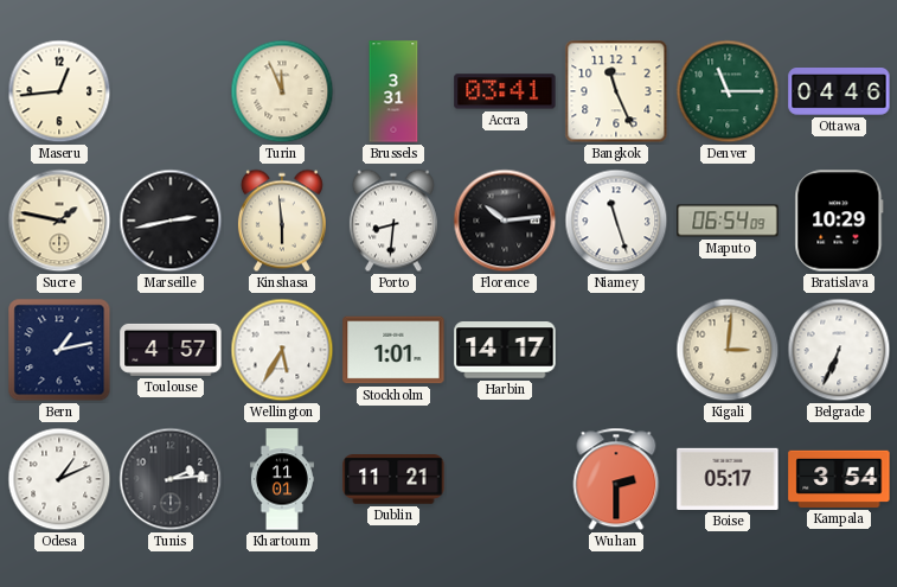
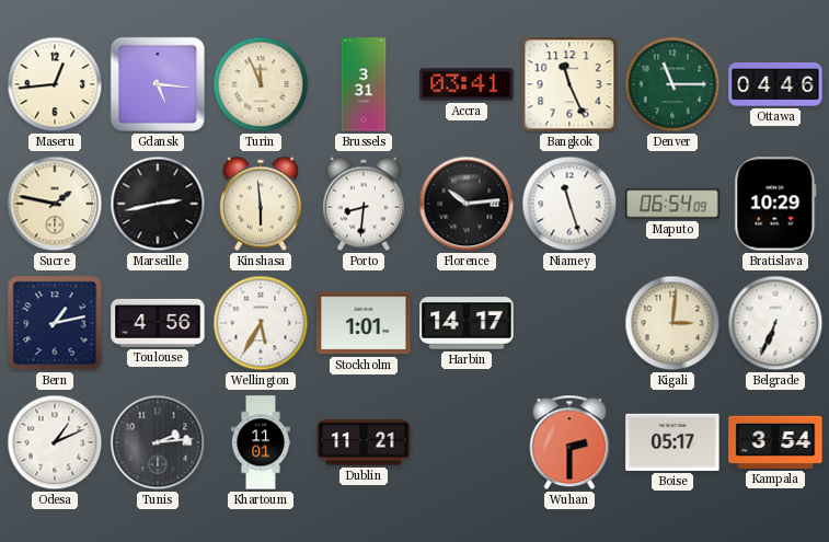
Gdansk: none -> 5:16 (158, 84)
Toulouse: 4:57 -> 4:56 (158, 323)
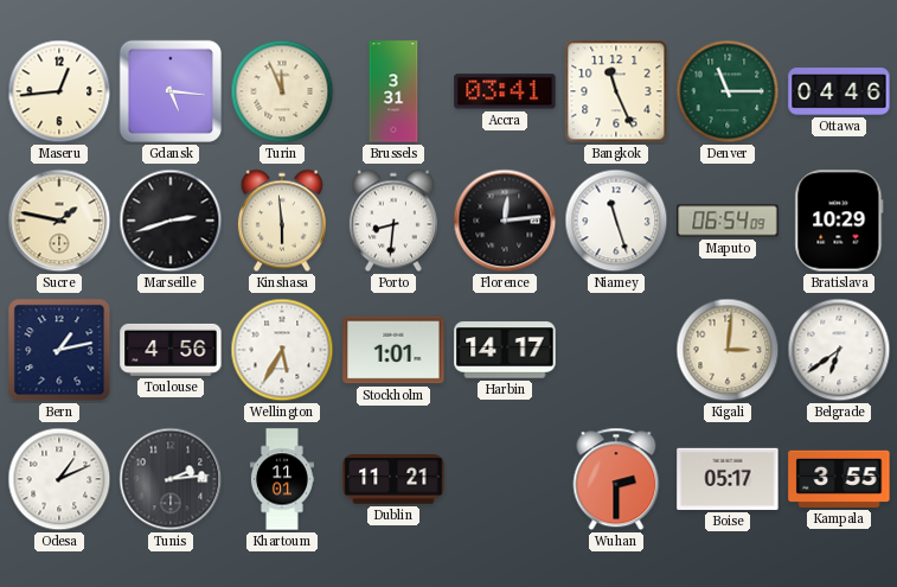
Marseille: 2:43 -> 2:42 (171, 221)
Florence: 10:14 -> 12:14 (505, 221)
Belgrade: 6:34 -> 6:39 (839, 350)
Kampala: 3:54 -> 3:55 (839, 479)
